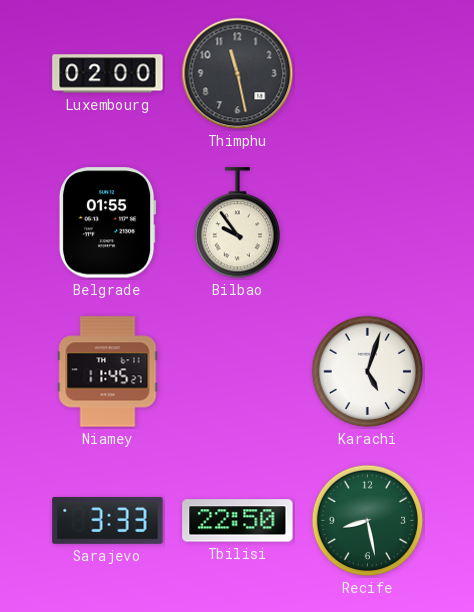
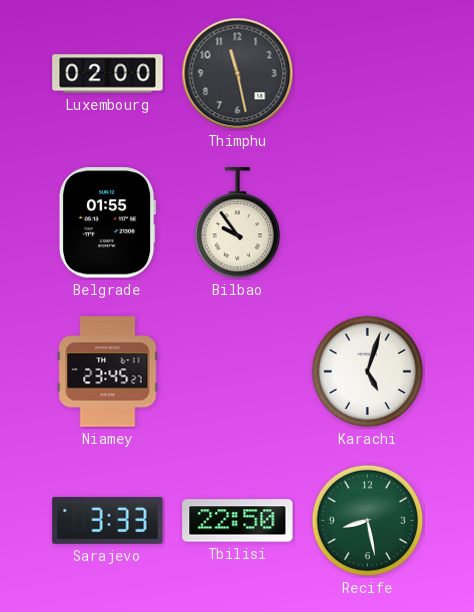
Niamey: 11:45 -> 23:45 (108, 372)
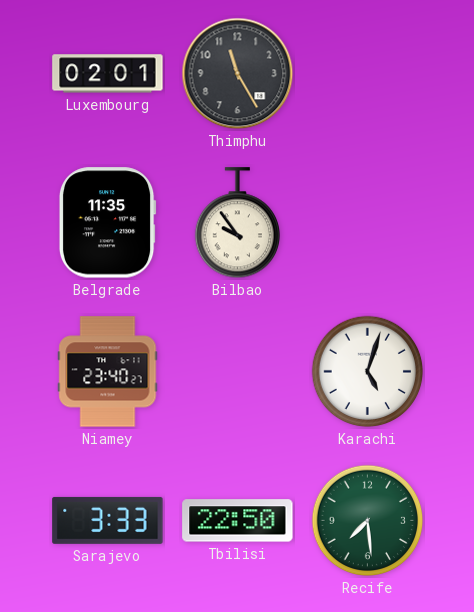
Luxembourg: 02:00 -> 02:01 (108, 74)
Thimphu: 11:28 -> 11:25 (238, 74)
Belgrade: 01:55 -> 11:35 (107, 223)
Niamey: 23:45 -> 23:40 (108, 372)
Recife: 8:28 -> 7:29 (368, 521)
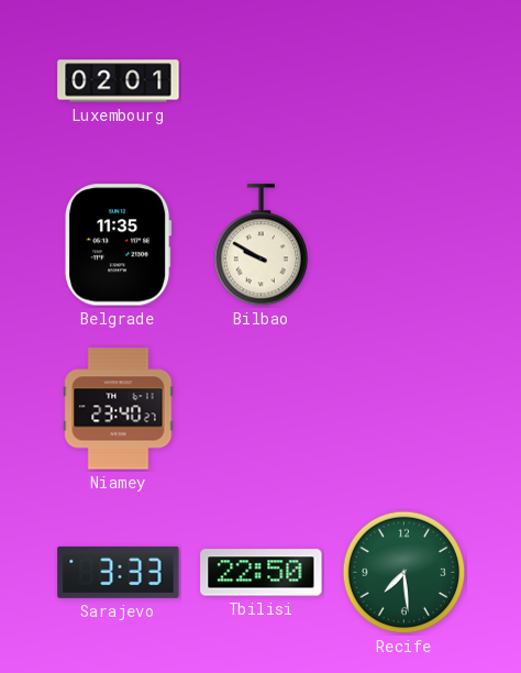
Thimphu: 11:25 -> none (238, 74)
Bilbao: 9:54 -> 9:50 (260, 245)
Karachi: 5:03 -> none (368, 372)
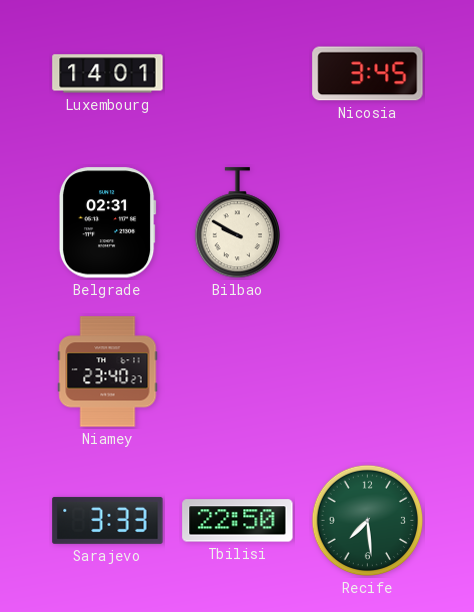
Luxembourg: 02:01 -> 14:01 (108, 74)
Nicosia: none -> 3:45 (368, 74)
Belgrade: 11:35 -> 02:31 (107, 223)
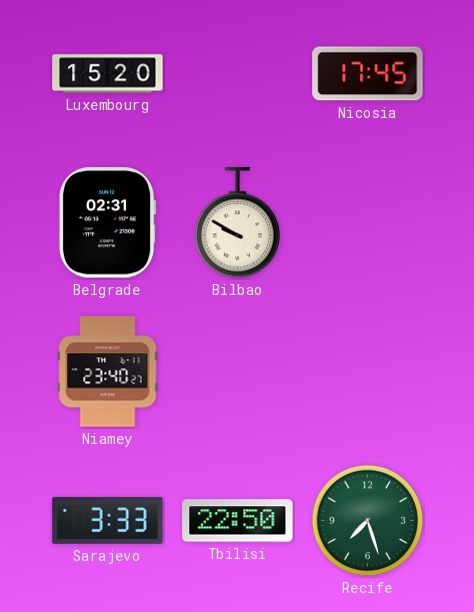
Luxembourg: 14:01 -> 15:20 (108, 74)
Nicosia: 3:45 -> 17:45 (368, 74)
Recife: 7:29 -> 7:27 (368, 521)
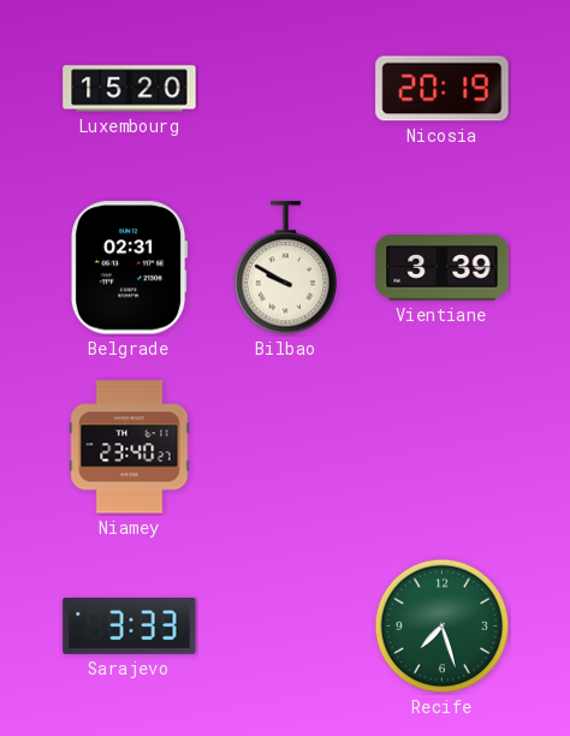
Nicosia: 17:45 -> 20:19 (443, 89)
Vientiane: none -> 3:39 (443, 268)
Tbilisi: 22:50 -> none (238, 521)
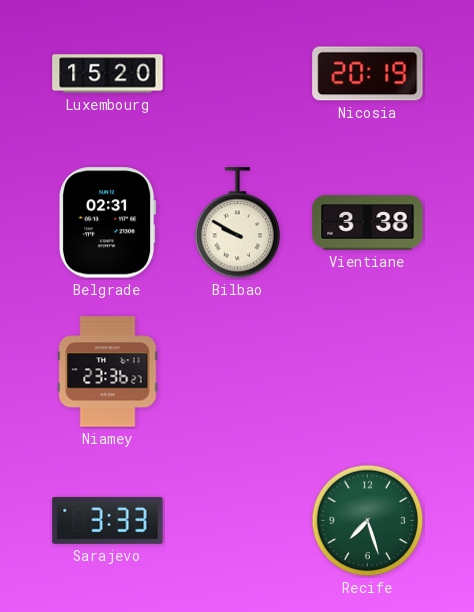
Vientiane: 3:39 -> 3:38 (368, 223)
Niamey: 23:40 -> 23:36 (108, 372)
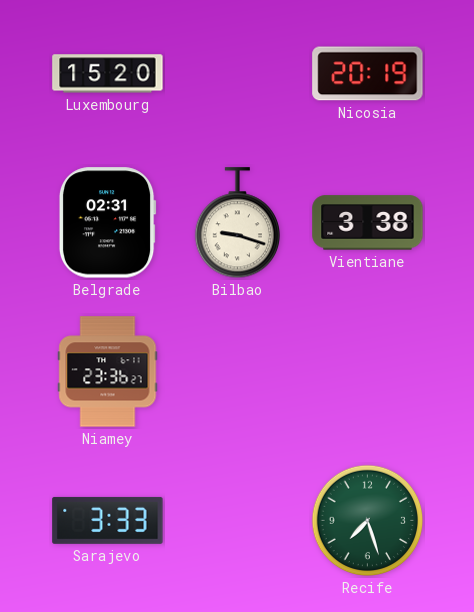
Bilbao: 9:50 -> 9:18 (237, 223)
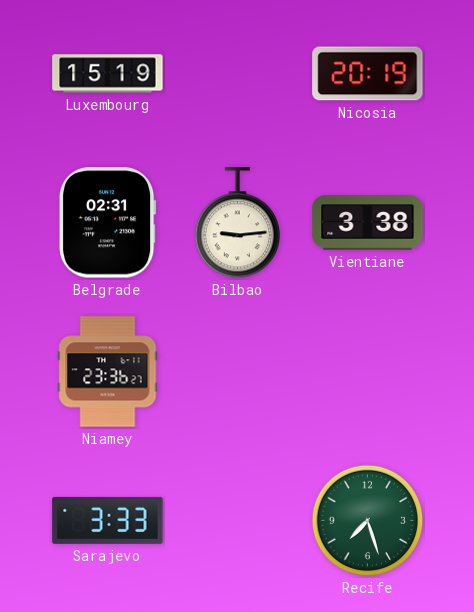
Luxembourg: 15:20 -> 15:19 (108, 74)
Bilbao: 9:18 -> 9:14 (237, 223)
